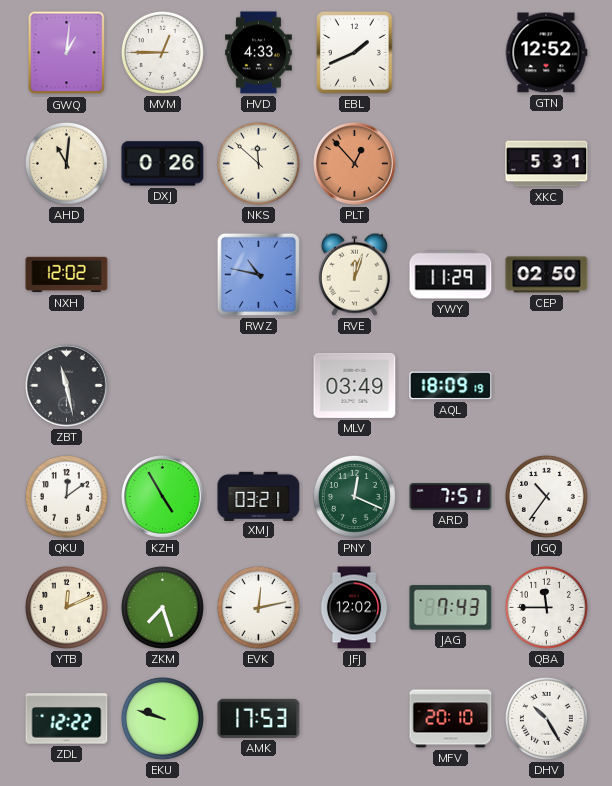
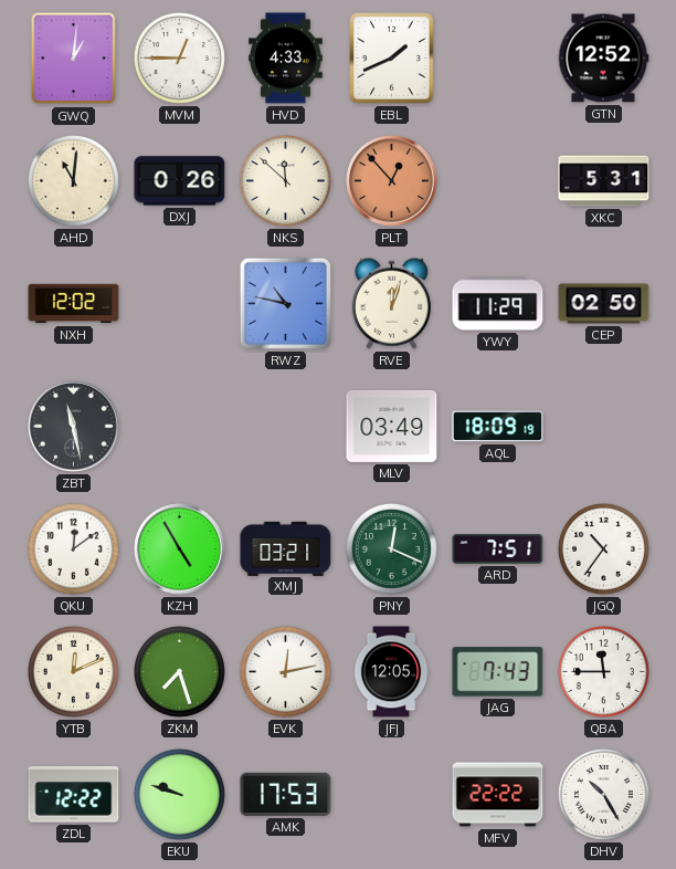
JFJ: 12:02 -> 12:05 (391, 672)
MFV: 20:10 -> 22:22 (498, 795)
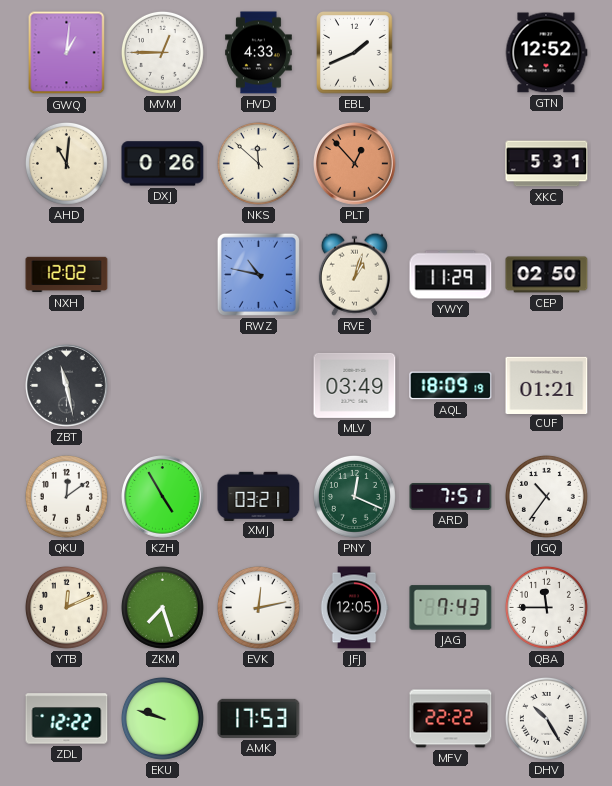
RVE: 12:03 -> 1:03 (354, 274)
CUF: none -> 01:21 (547, 385)
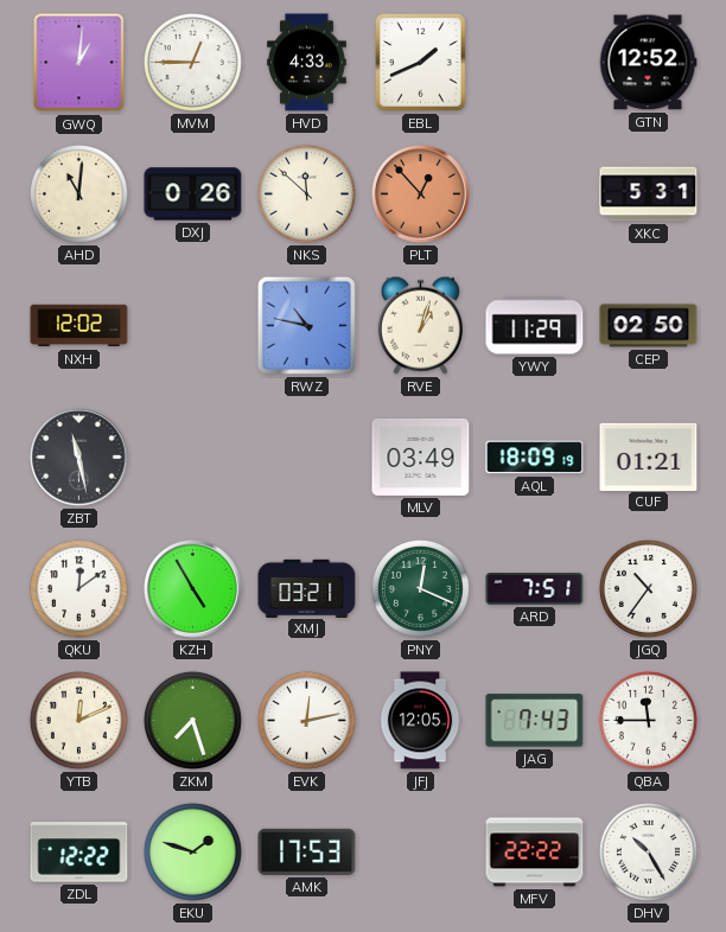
EKU: 9:48 -> 1:48 (192, 851)
